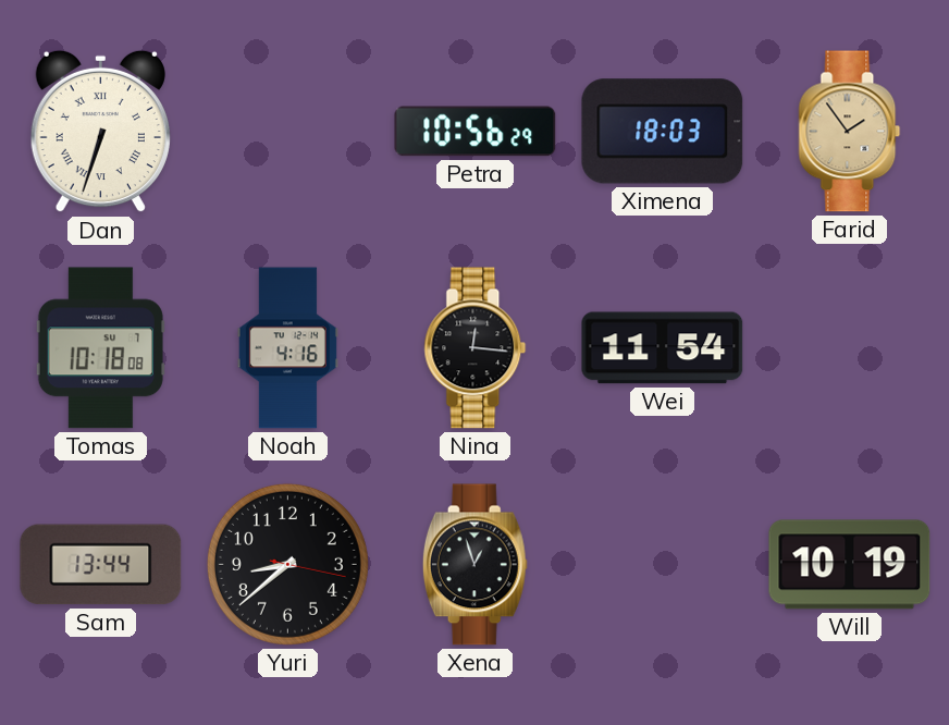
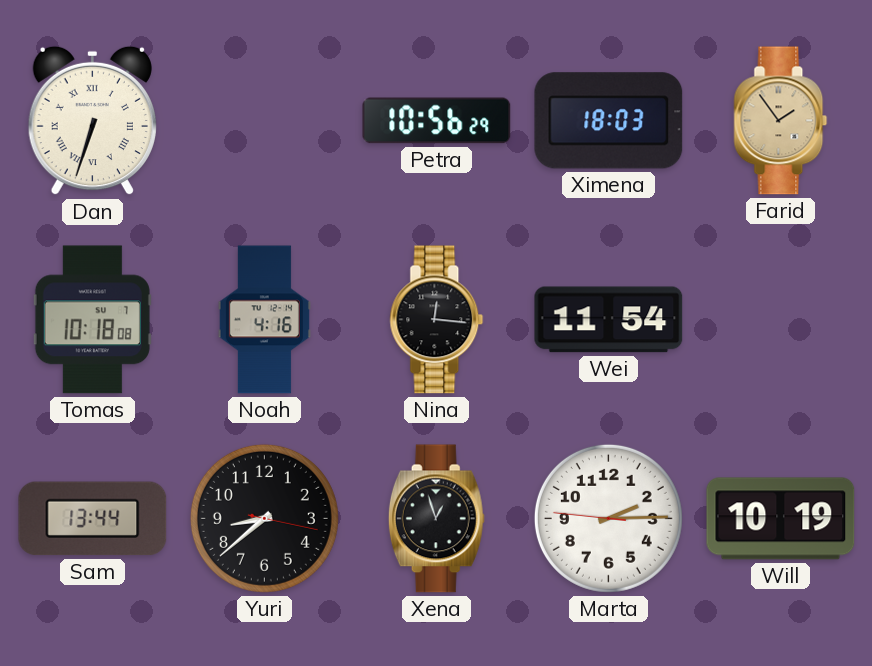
Marta: none -> 2:14 (608, 518)
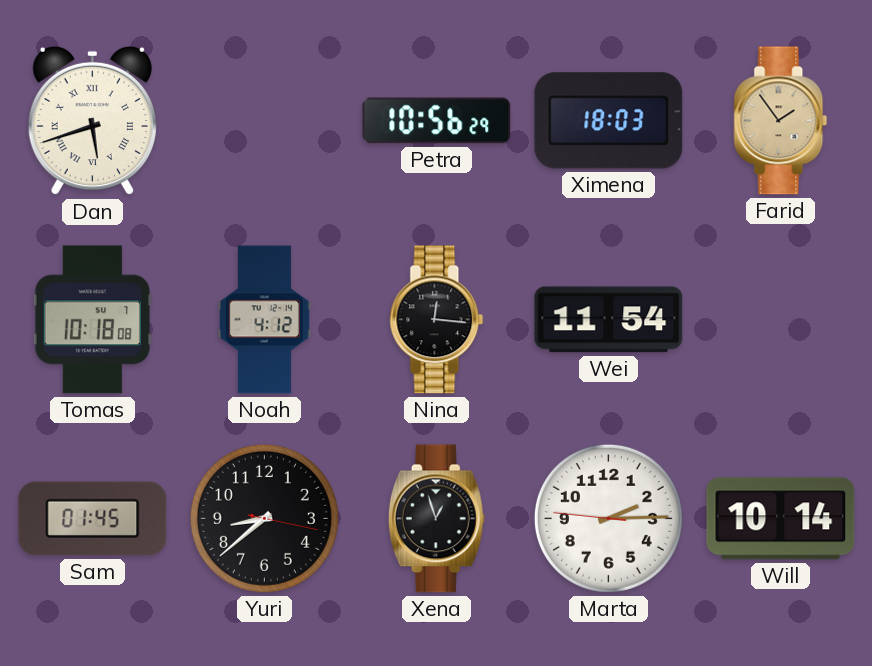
Dan: 6:33 -> 5:42 (92, 121)
Noah: 4:16 -> 4:12 (264, 320)
Sam: 13:44 -> 01:45 (93, 519)
Will: 10:19 -> 10:14 (781, 519)
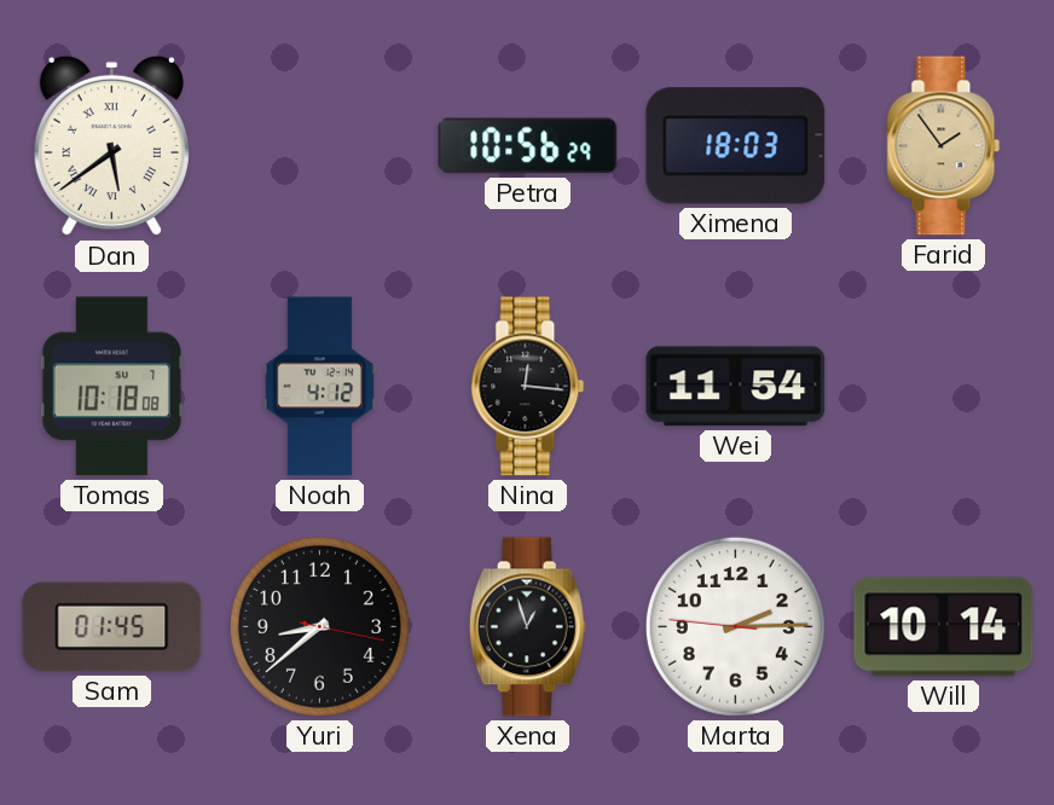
Dan: 5:42 -> 5:39 (111, 146)
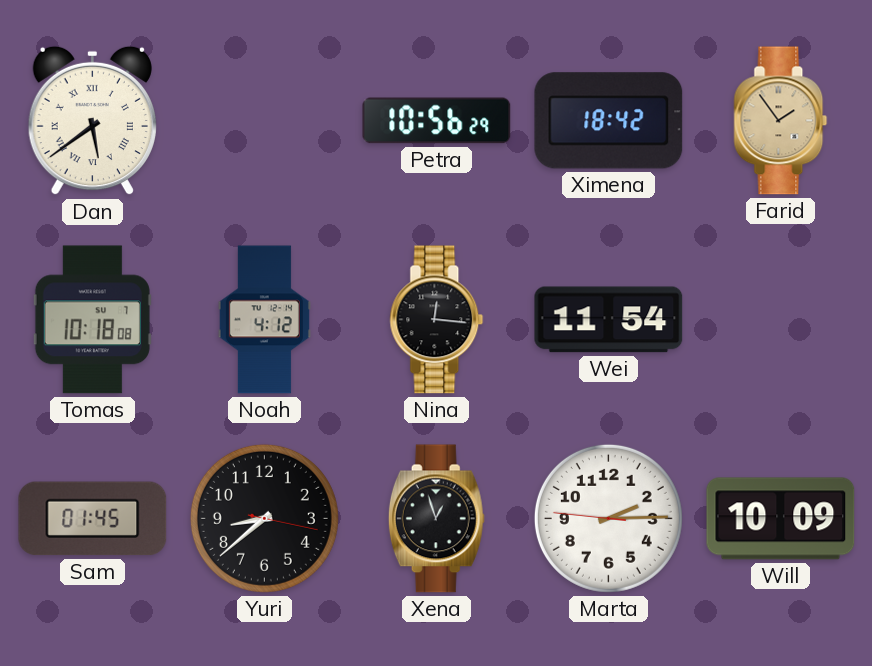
Ximena: 18:03 -> 18:42 (609, 121)
Will: 10:14 -> 10:09 (781, 519)
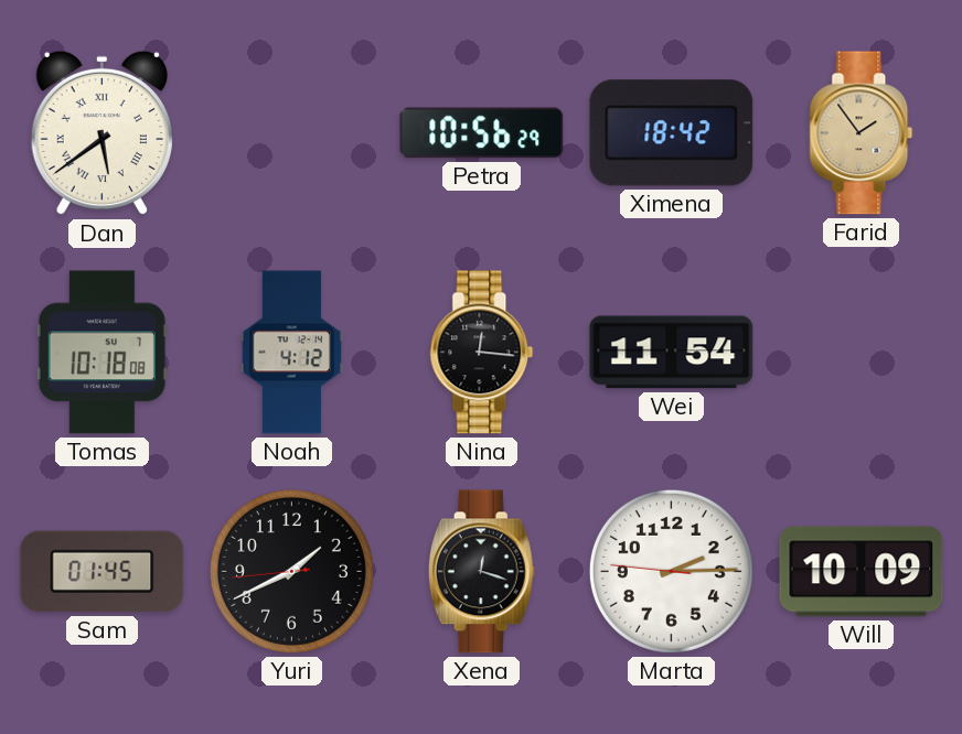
Yuri: 8:38 -> 1:40 (291, 571)
Xena: 12:57 -> 12:18 (481, 572)
